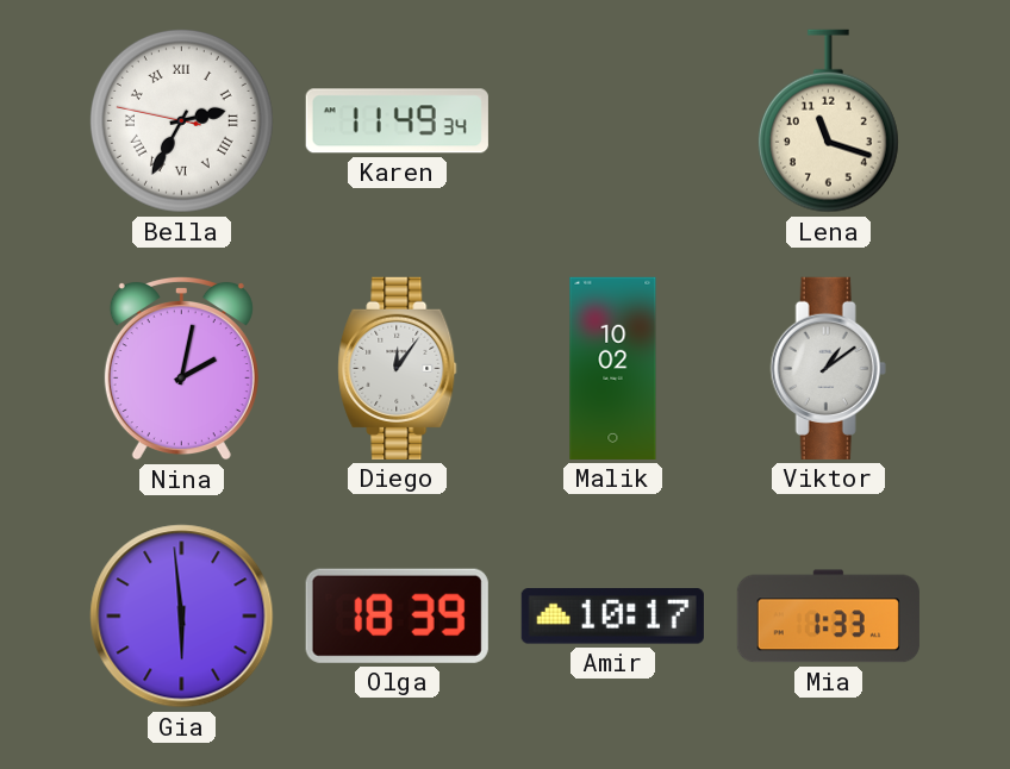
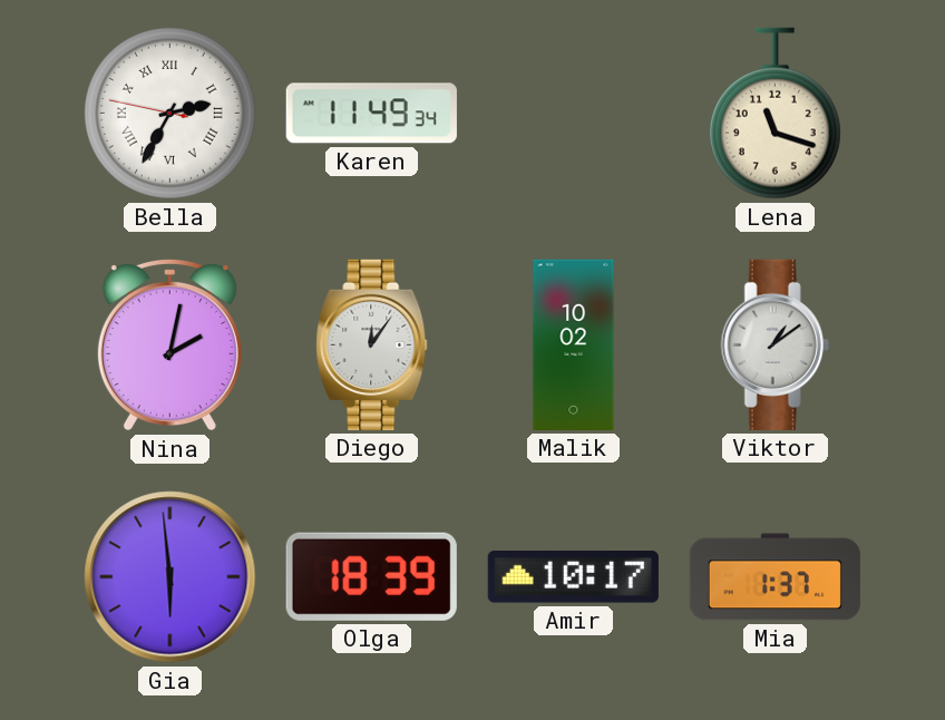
Mia: 1:33 -> 1:37 (774, 577)
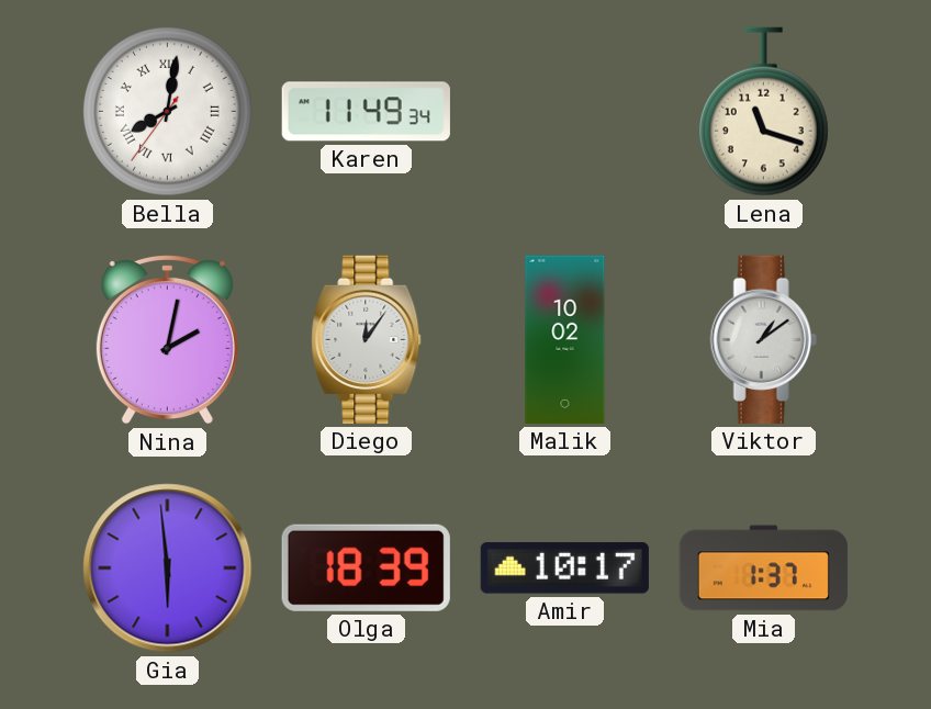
Bella: 2:34 -> 8:01 (167, 111)
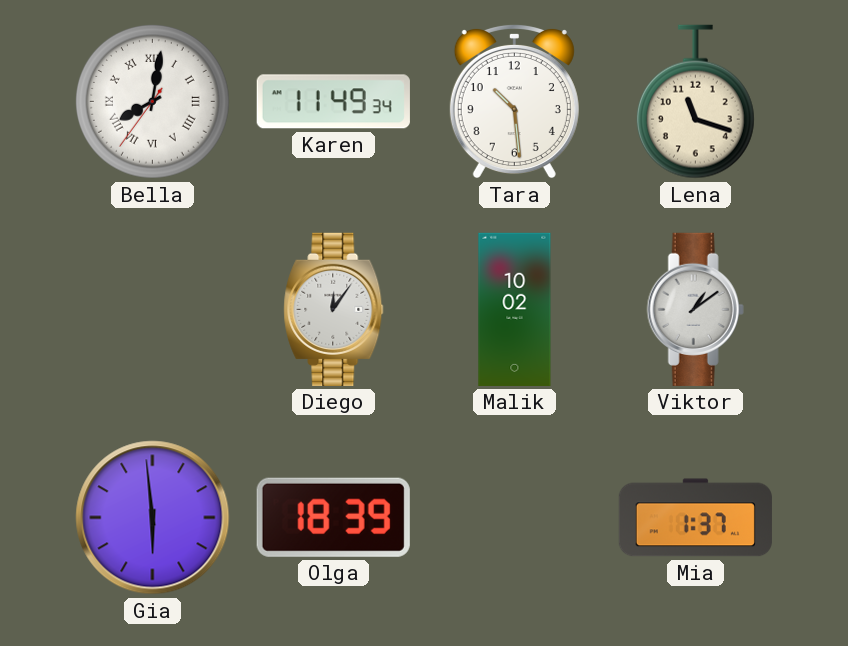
Tara: none -> 10:29 (514, 101)
Nina: 2:02 -> none (167, 339)
Amir: 10:17 -> none (564, 569)
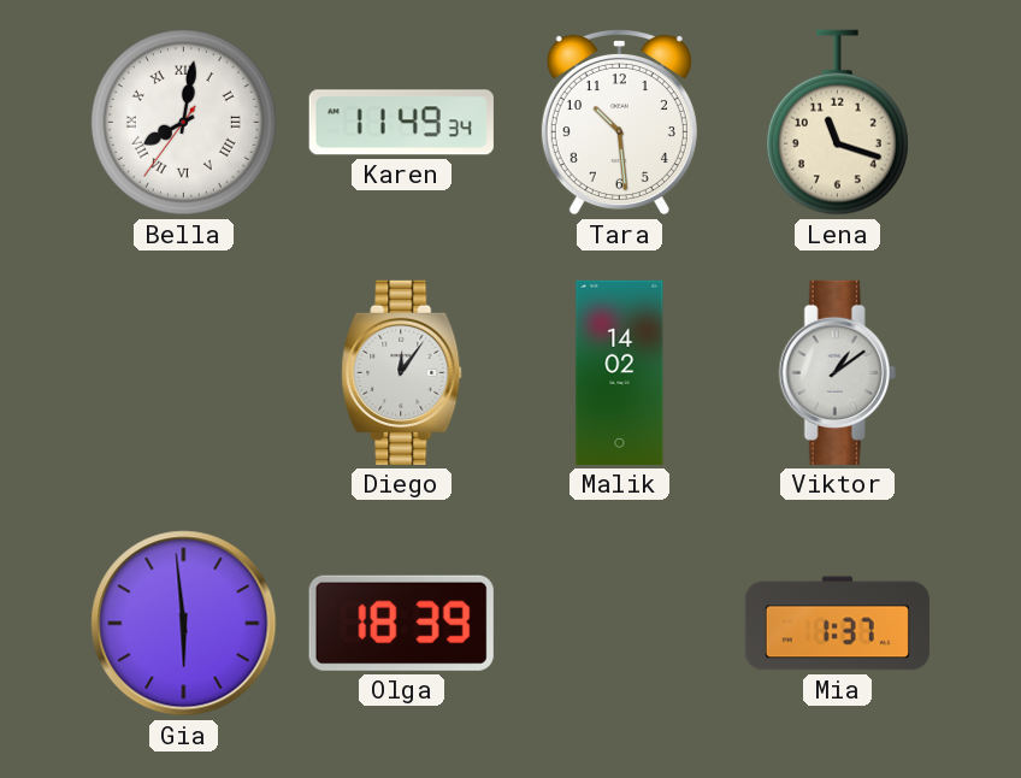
Malik: 10:02 -> 14:02 (620, 372)
